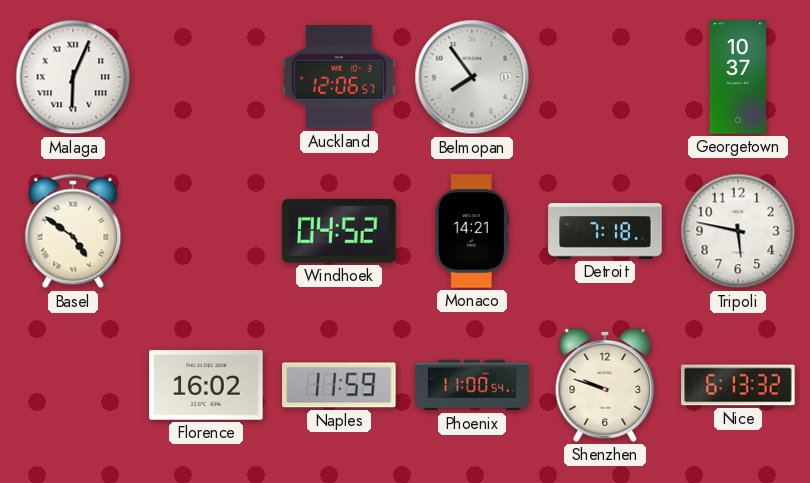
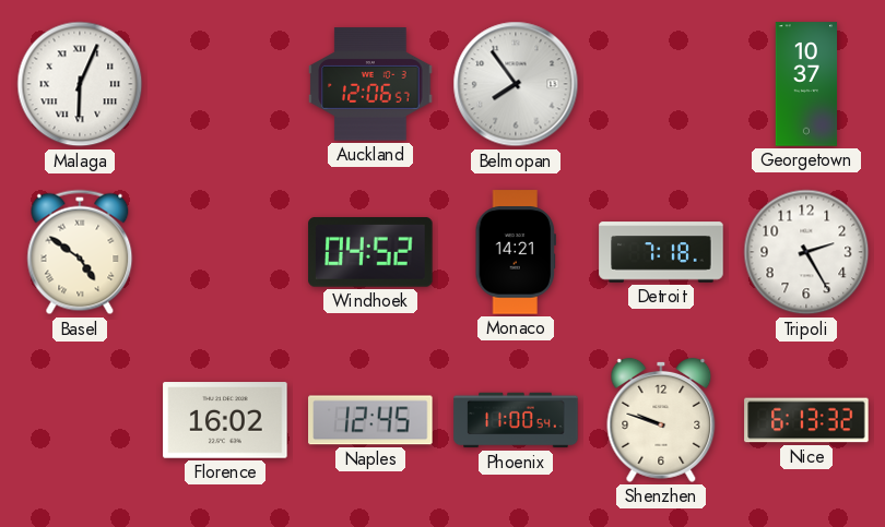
Tripoli: 5:47 -> 2:25 (806, 252)
Naples: 11:59 -> 12:45 (370, 420)
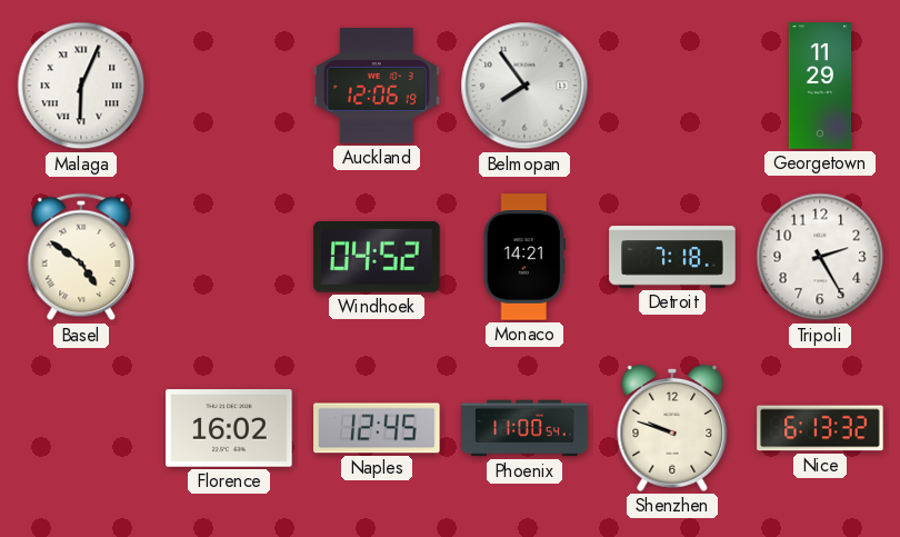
Auckland: 12:06:57 -> 12:06:19 (377, 86)
Georgetown: 10:37 -> 11:29 (820, 86)
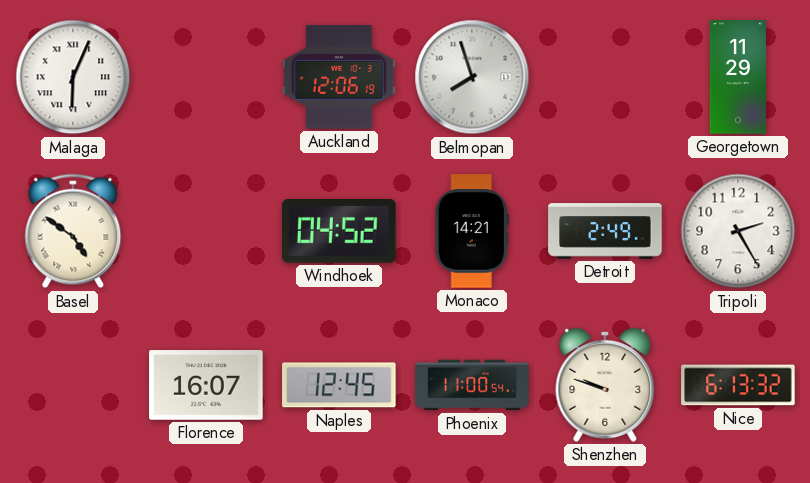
Belmopan: 7:54 -> 7:57 (472, 77)
Detroit: 7:18 -> 2:49 (605, 231)
Florence: 16:02 -> 16:07 (206, 385)
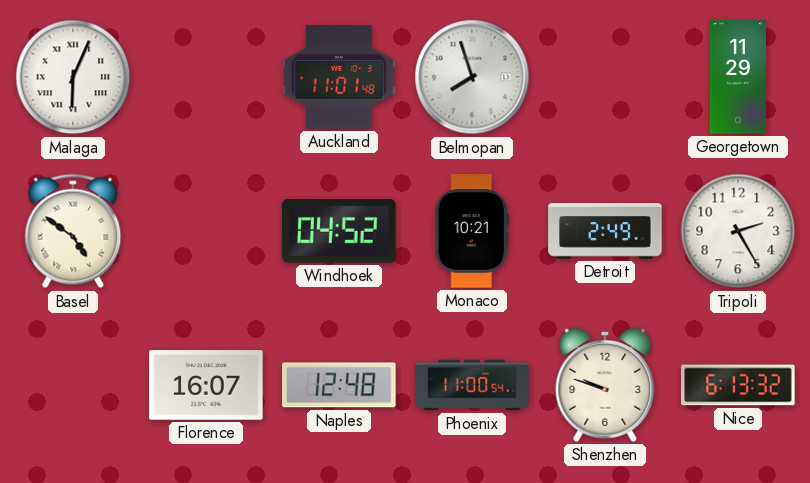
Auckland: 12:06 -> 11:01 (339, 77)
Monaco: 14:21 -> 10:21 (472, 231)
Naples: 12:45 -> 12:48 (339, 385)
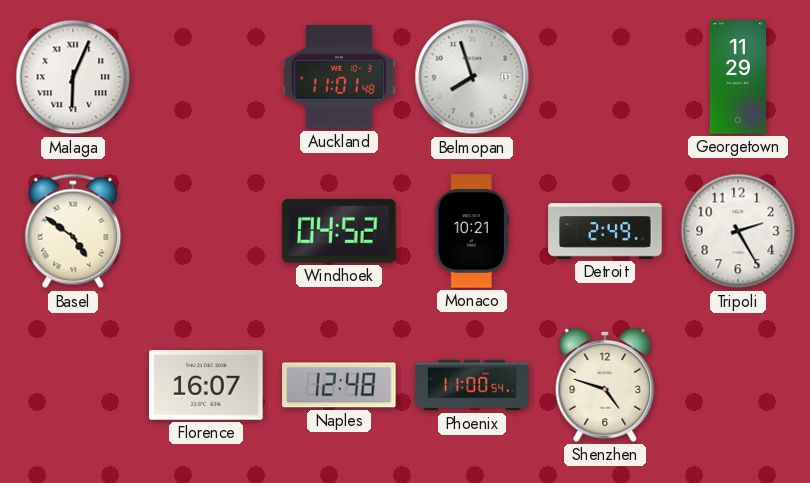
Shenzhen: 9:48 -> 4:48 (605, 385)
Nice: 6:13 -> none (738, 385)
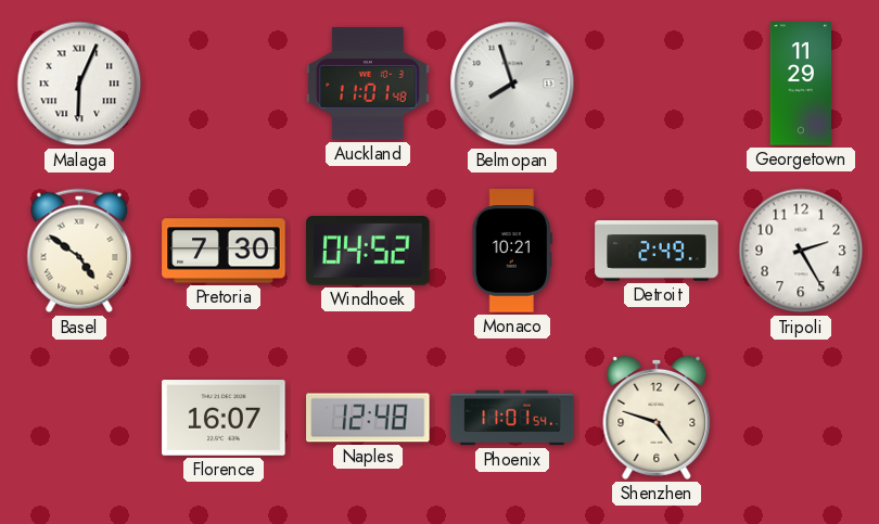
Pretoria: none -> 7:30 (224, 251)
Phoenix: 11:00 -> 11:01 (512, 418)
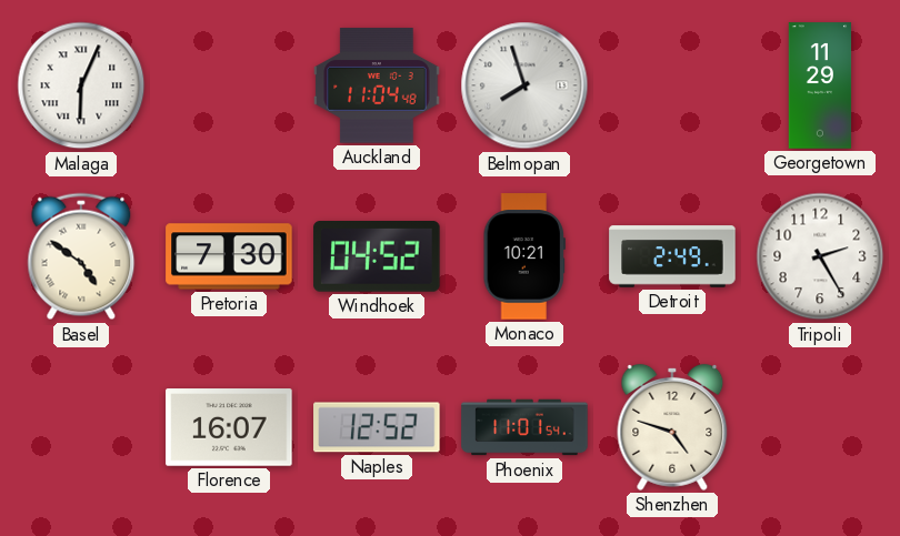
Auckland: 11:01 -> 11:04 (377, 85)
Naples: 12:48 -> 12:52 (377, 427)
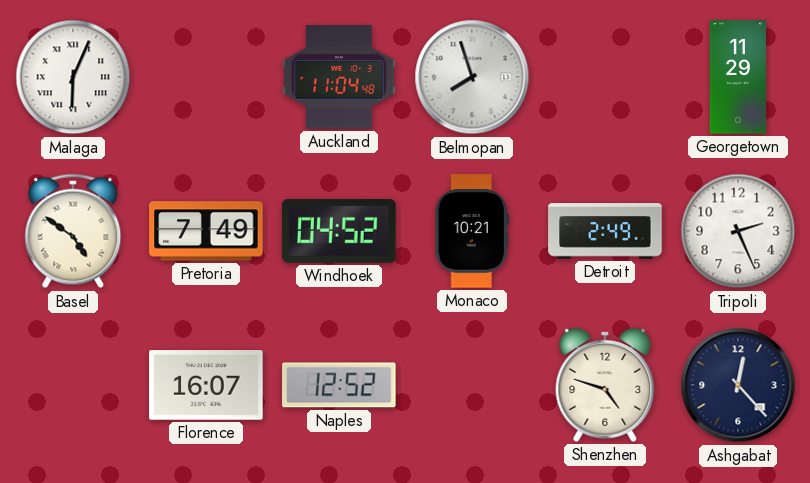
Pretoria: 7:30 -> 7:49 (206, 231)
Tripoli: 2:25 -> 2:26 (738, 231)
Phoenix: 11:01 -> none (524, 427)
Ashgabat: none -> 12:23 (738, 385)
